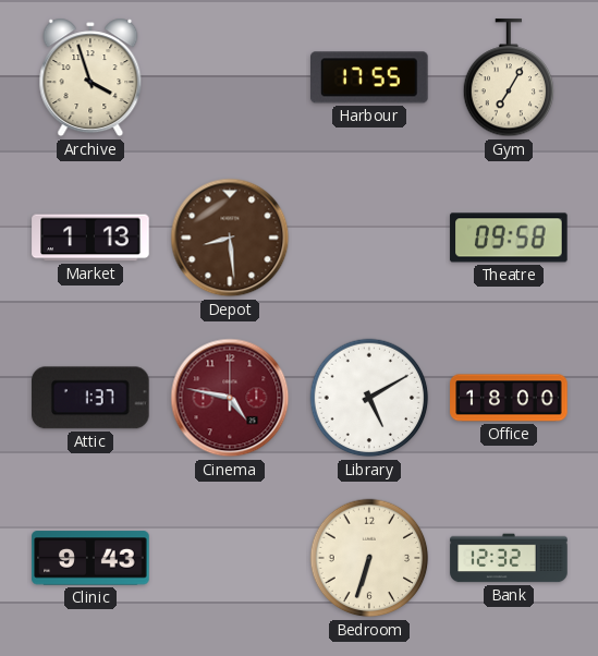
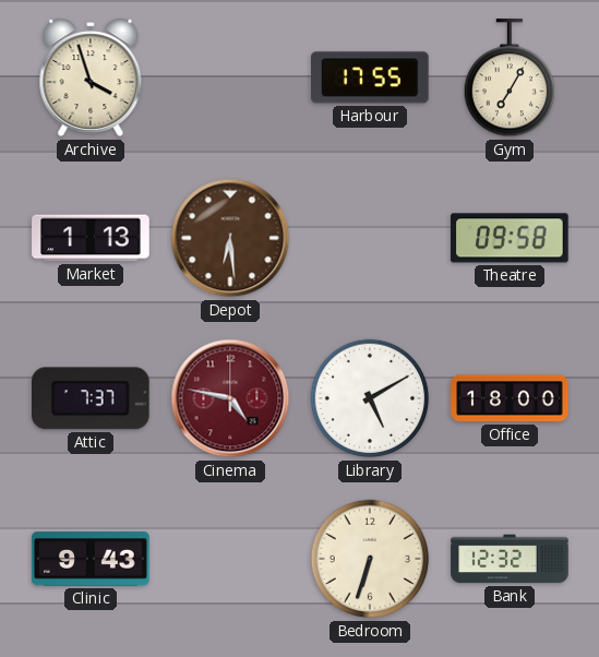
Depot: 8:29 -> 6:29 (230, 238)
Attic: 1:37 -> 7:37 (92, 398)
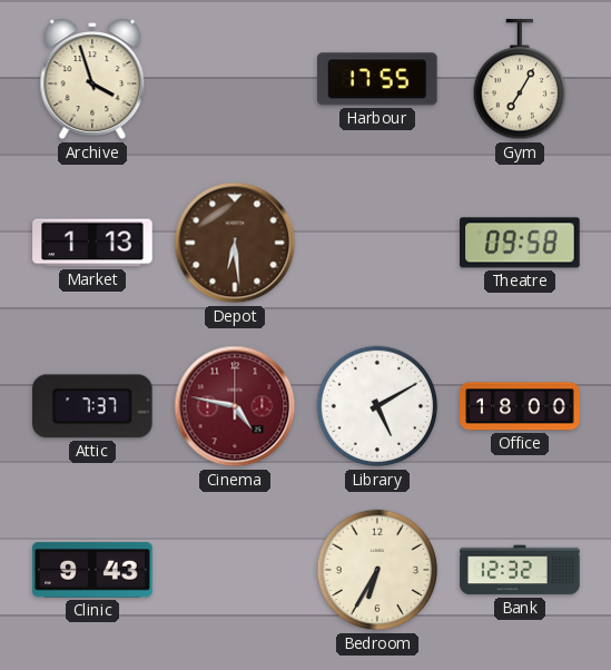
Bedroom: 6:33 -> 6:35 (377, 570)
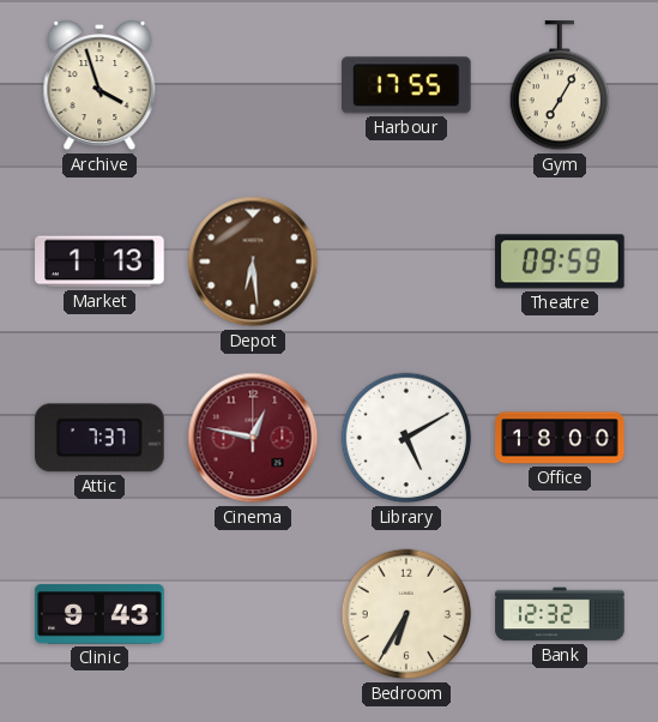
Theatre: 09:58 -> 09:59 (560, 261)
Cinema: 4:47 -> 12:47 (253, 438)
